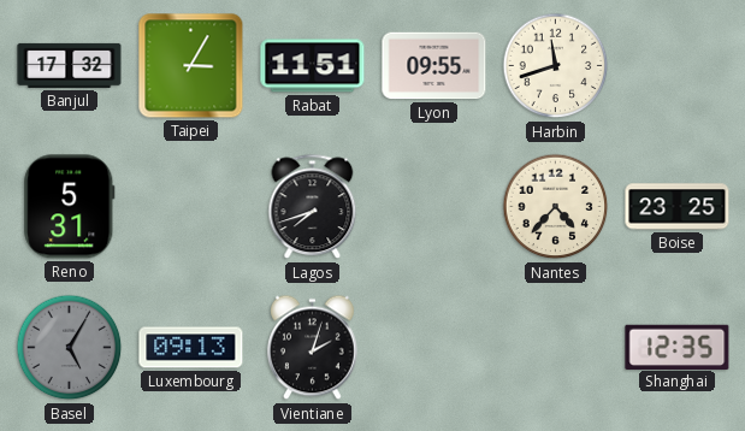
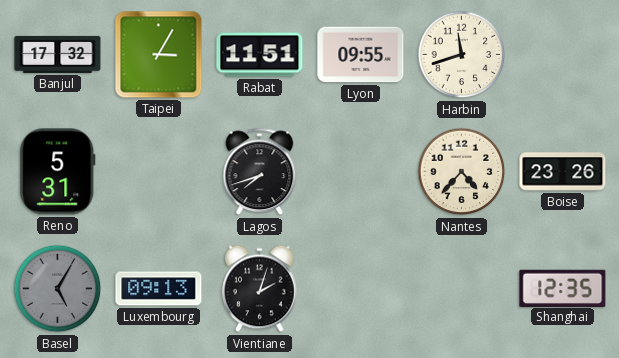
Boise: 23:25 -> 23:26 (563, 172)
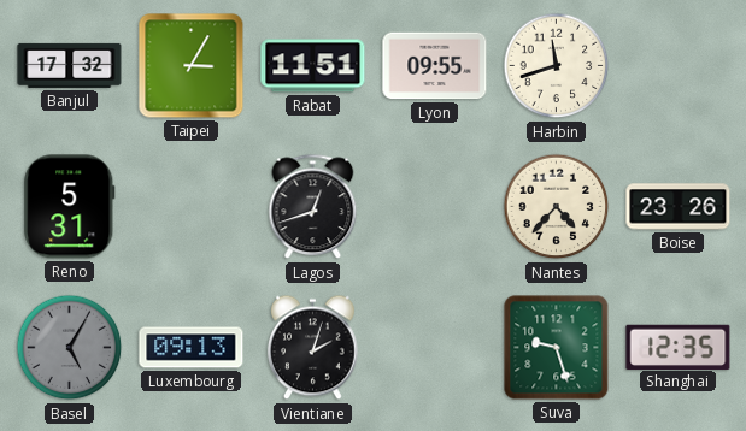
Lagos: 7:42 -> 12:42 (313, 207)
Suva: none -> 9:27 (557, 348)
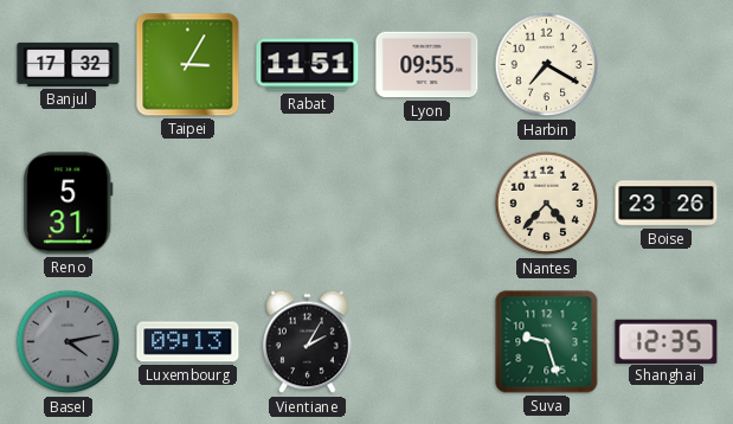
Harbin: 11:42 -> 7:20 (547, 65)
Lagos: 12:42 -> none (313, 207)
Basel: 5:05 -> 4:13 (69, 342)
Vientiane: 2:03 -> 2:05 (308, 342)
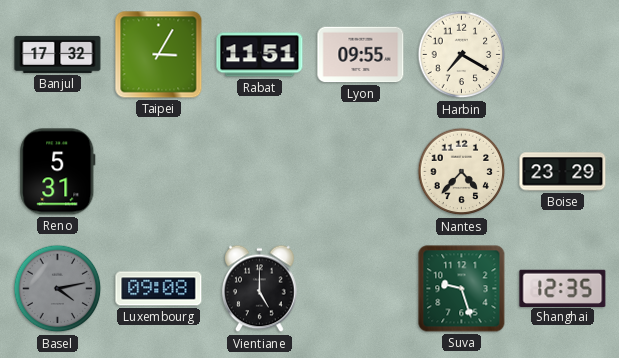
Boise: 23:26 -> 23:29 (563, 172)
Luxembourg: 09:13 -> 09:08 (159, 289)
Vientiane: 2:05 -> 5:00 (260, 289)
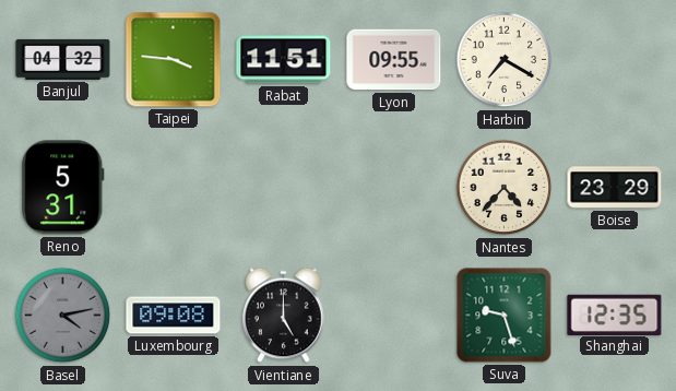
Banjul: 17:32 -> 04:32 (63, 59)
Taipei: 3:05 -> 3:46 (174, 60)
